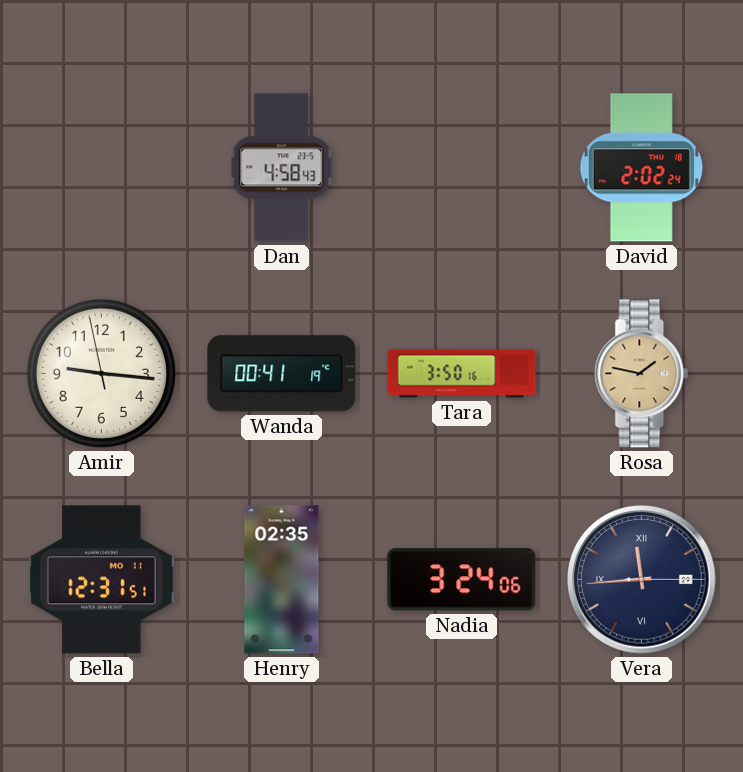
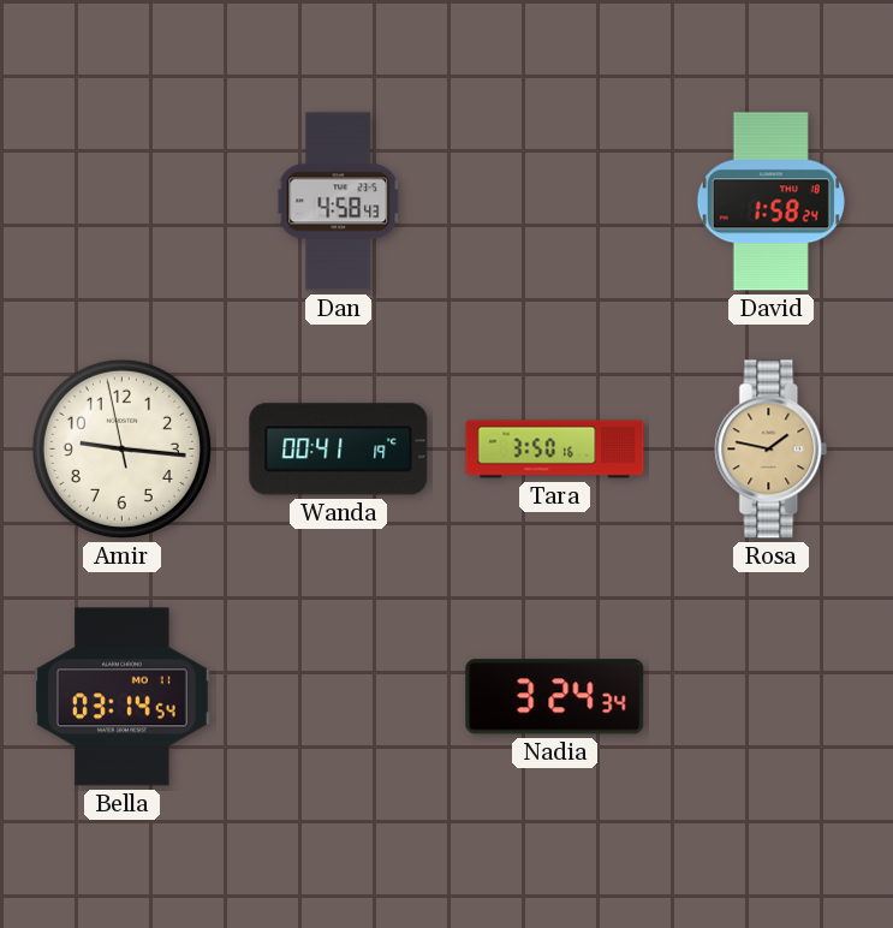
David: 2:02 -> 1:58 (770, 202)
Bella: 12:31 -> 03:14 (121, 697)
Henry: 02:35 -> none (282, 580)
Nadia: 3:24:06 -> 3:24:34 (555, 697)
Vera: 11:44 -> none (642, 580)
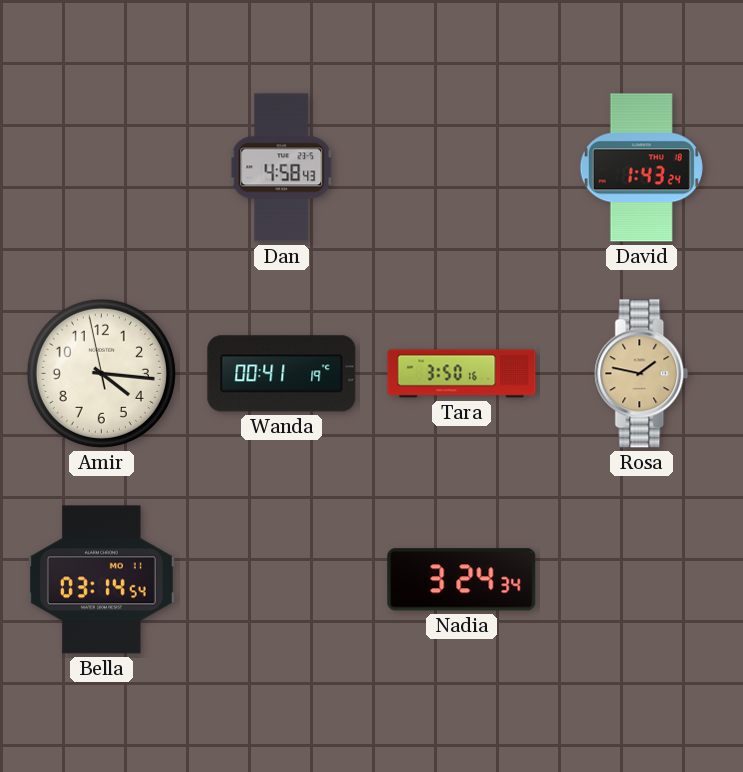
David: 1:58 -> 1:43 (641, 168)
Amir: 9:15 -> 4:15 (101, 373)
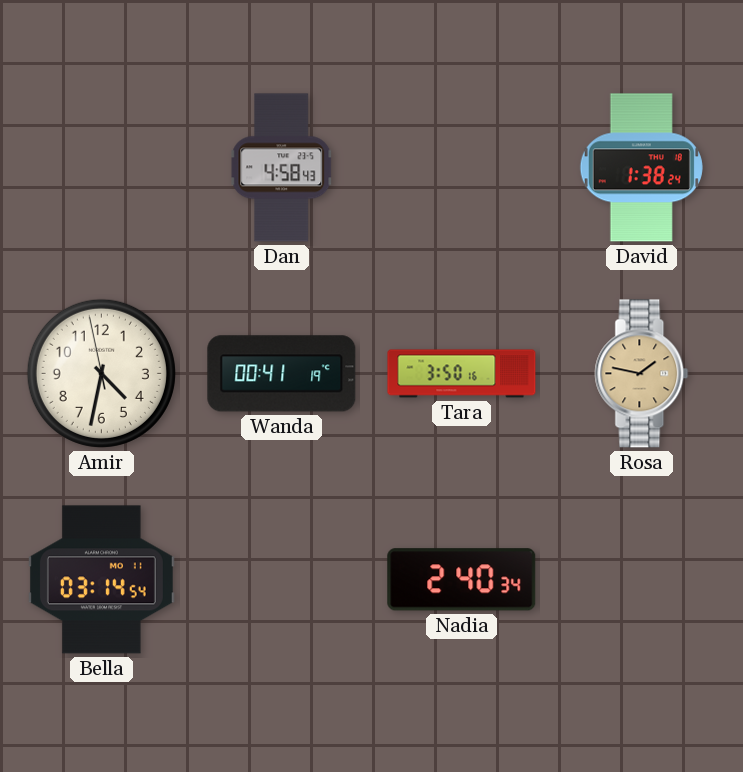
David: 1:43 -> 1:38 (641, 168)
Amir: 4:15 -> 4:31 (101, 373)
Nadia: 3:24 -> 2:40 (462, 580)
